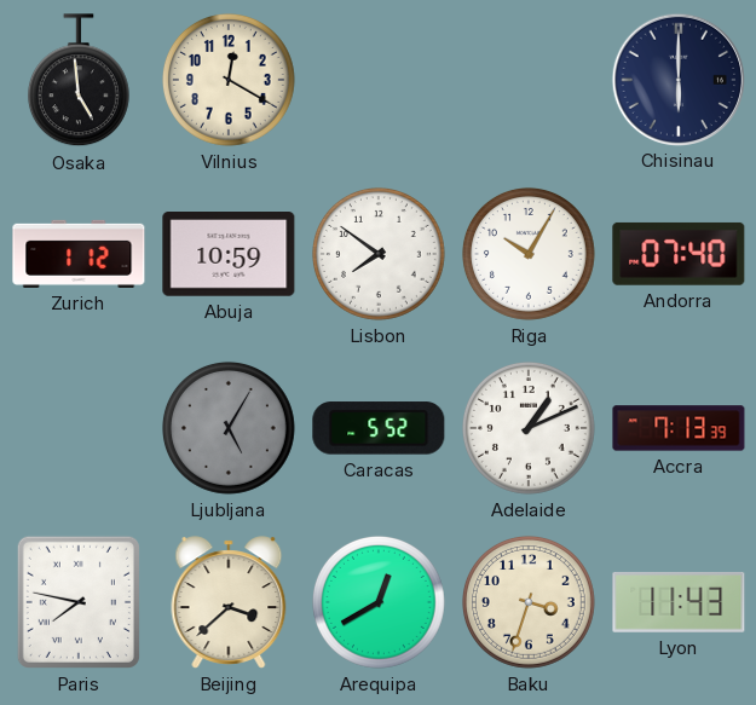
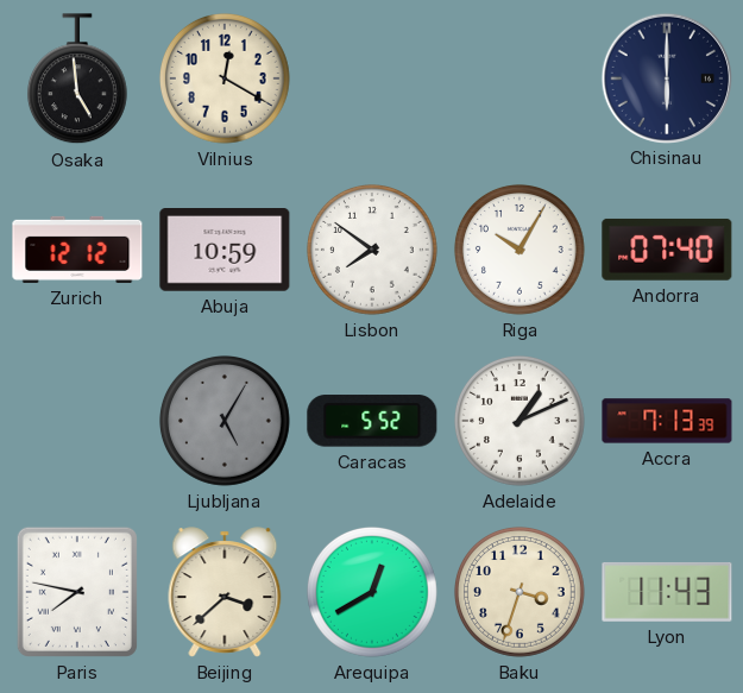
Zurich: 1:12 -> 12:12 (77, 250)
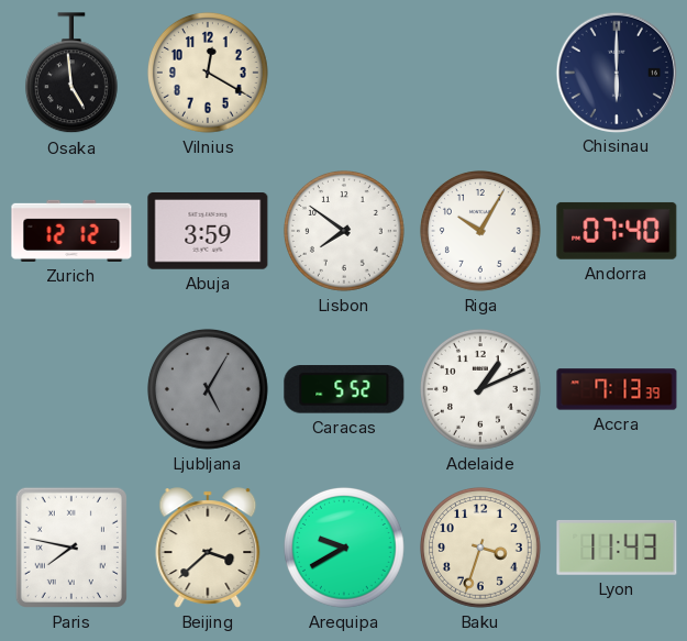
Abuja: 10:59 -> 3:59 (208, 232)
Arequipa: 12:40 -> 9:40 (344, 548)
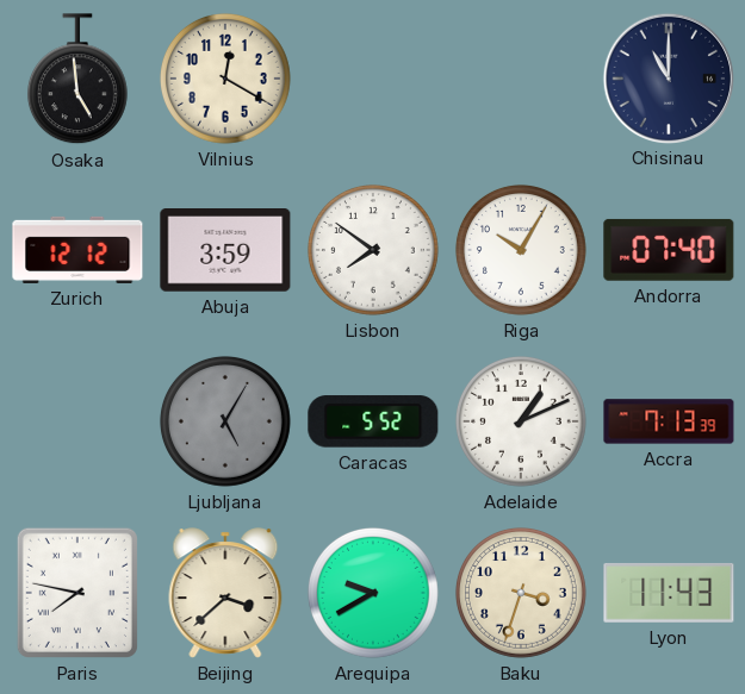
Chisinau: 6:00 -> 11:00 (668, 77)
